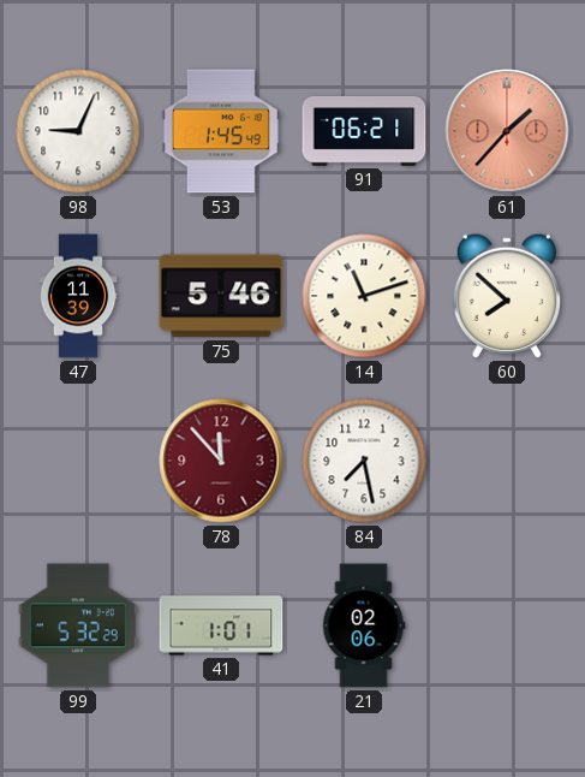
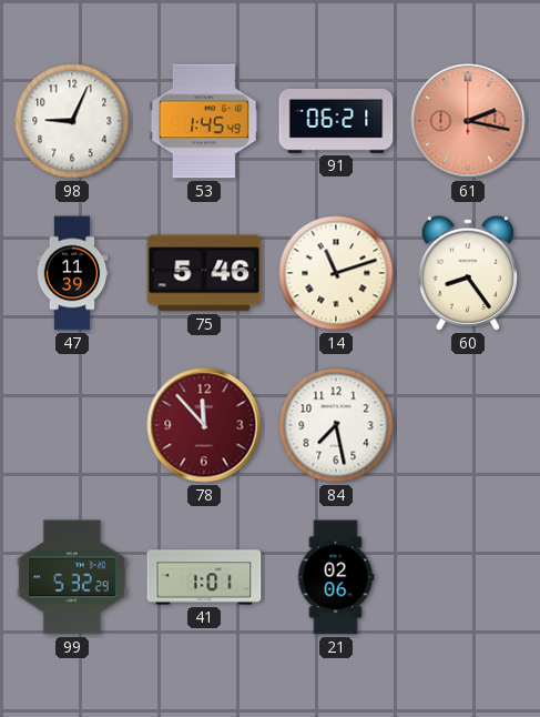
61: 1:37 -> 2:17 (468, 121)
60: 7:52 -> 8:24 (467, 273)
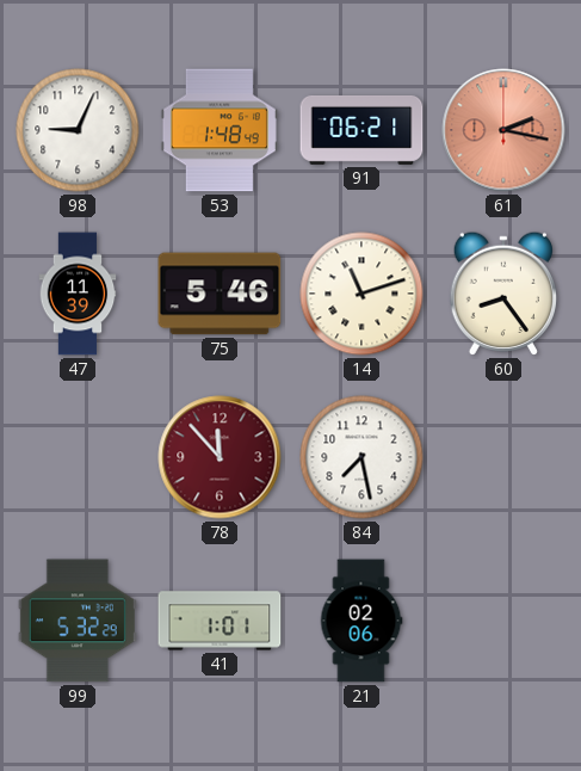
53: 1:45 -> 1:48 (220, 130)
